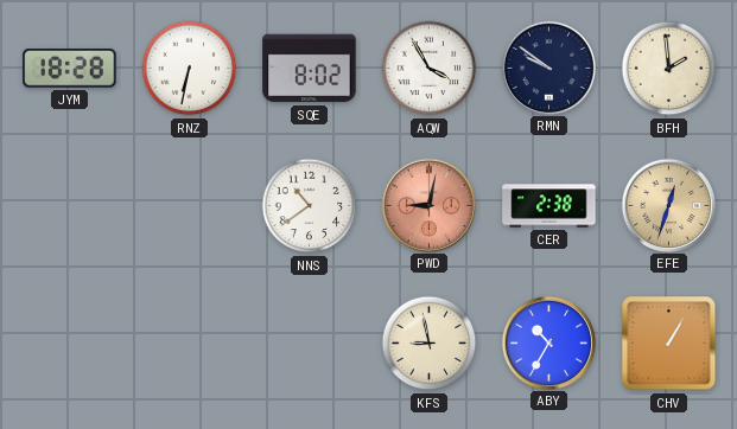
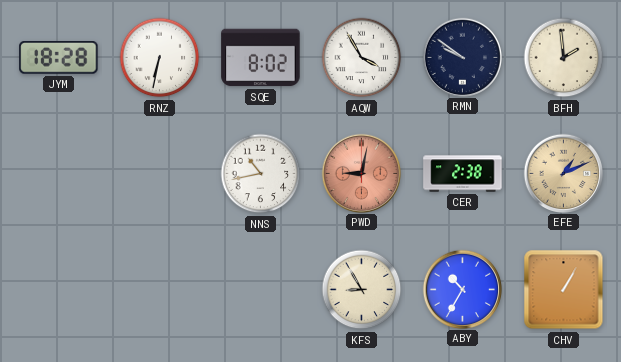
NNS: 10:39 -> 10:43 (261, 174)
EFE: 12:33 -> 1:11 (563, 173)
KFS: 8:58 -> 8:55 (362, 290)
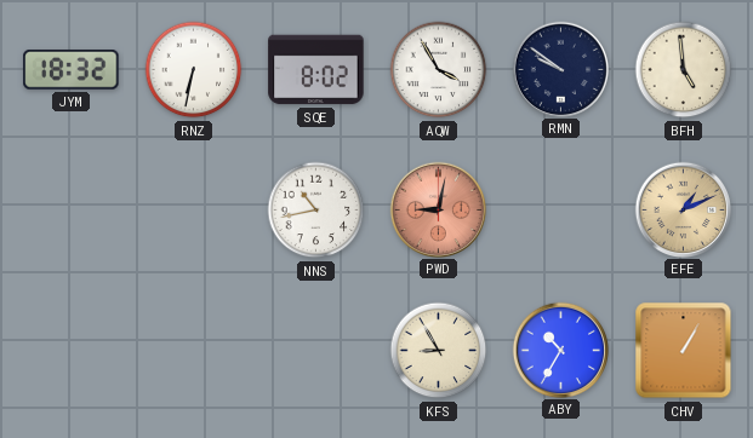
JYM: 18:28 -> 18:32 (72, 70)
BFH: 1:59 -> 4:59 (684, 70)
CER: 2:38 -> none (463, 174)
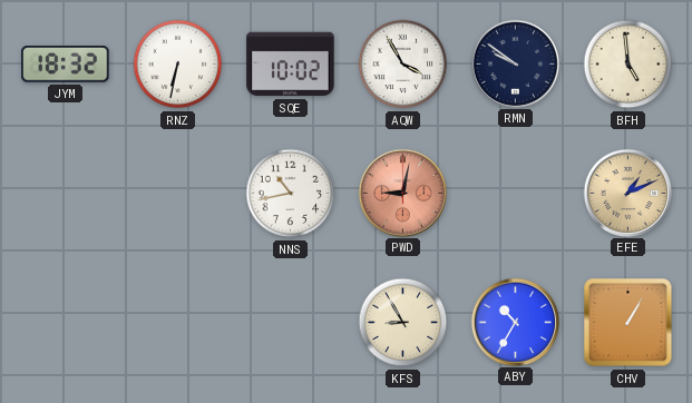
SQE: 8:02 -> 10:02 (291, 65)
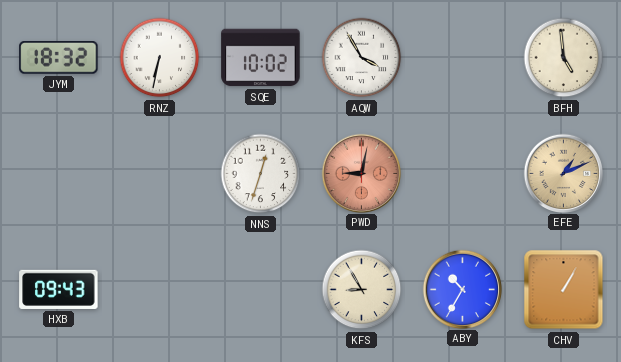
RMN: 9:51 -> none (515, 63)
NNS: 10:43 -> 12:33 (261, 174)
HXB: none -> 09:43 (59, 289)
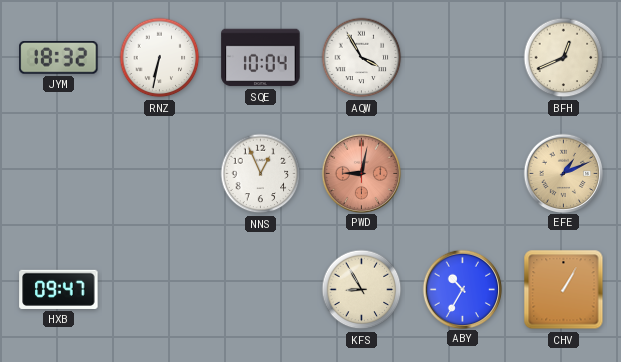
SQE: 10:02 -> 10:04 (261, 58)
BFH: 4:59 -> 12:41 (564, 58)
NNS: 12:33 -> 12:56 (261, 174)
HXB: 09:43 -> 09:47 (59, 289)
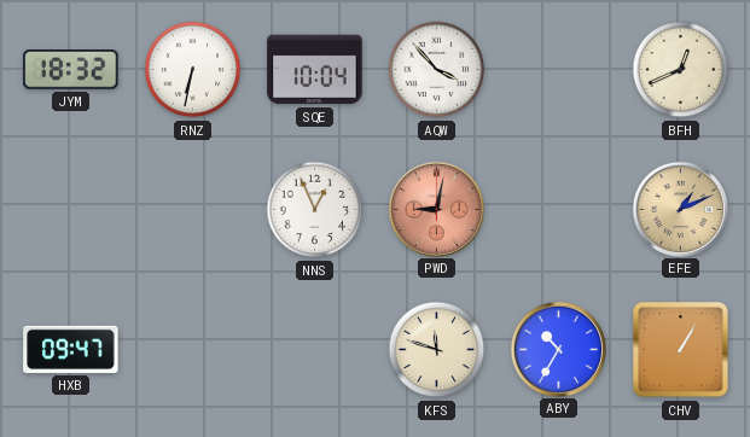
AQW: 3:55 -> 3:53 (437, 70)
KFS: 8:55 -> 11:48 (437, 350)
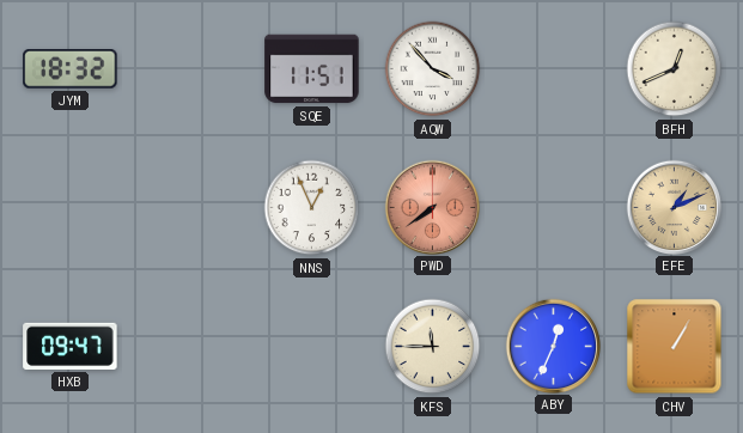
RNZ: 6:32 -> none (193, 70)
SQE: 10:04 -> 11:51 (312, 69)
PWD: 9:02 -> 7:39 (432, 207)
KFS: 11:48 -> 11:45 (433, 347)
ABY: 10:35 -> 12:34 (553, 346)
